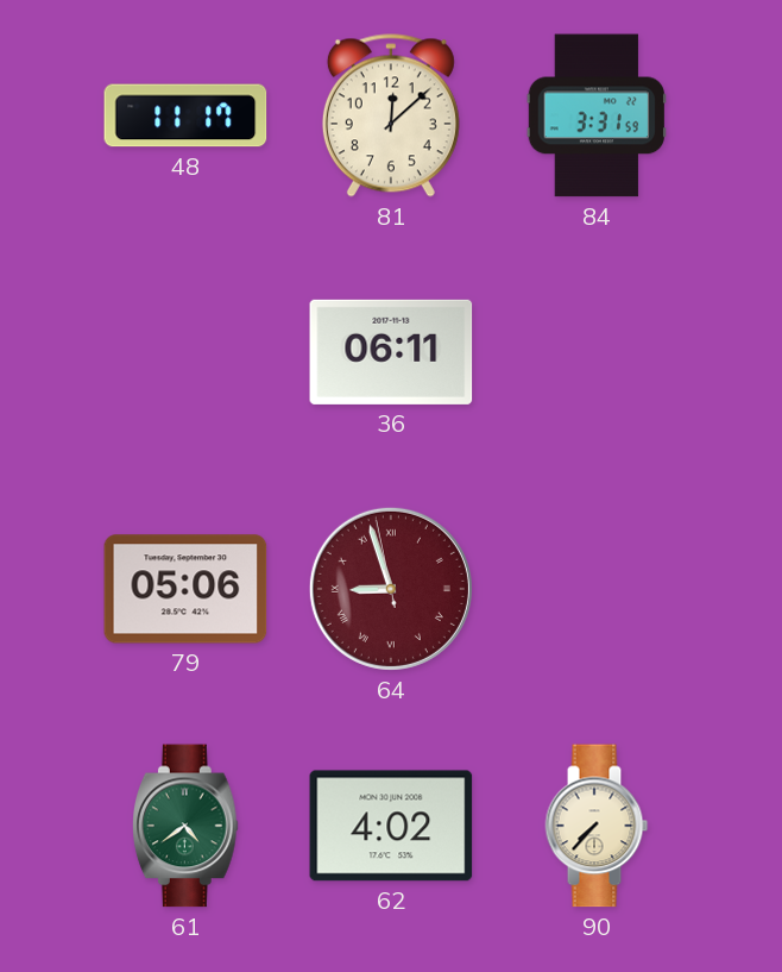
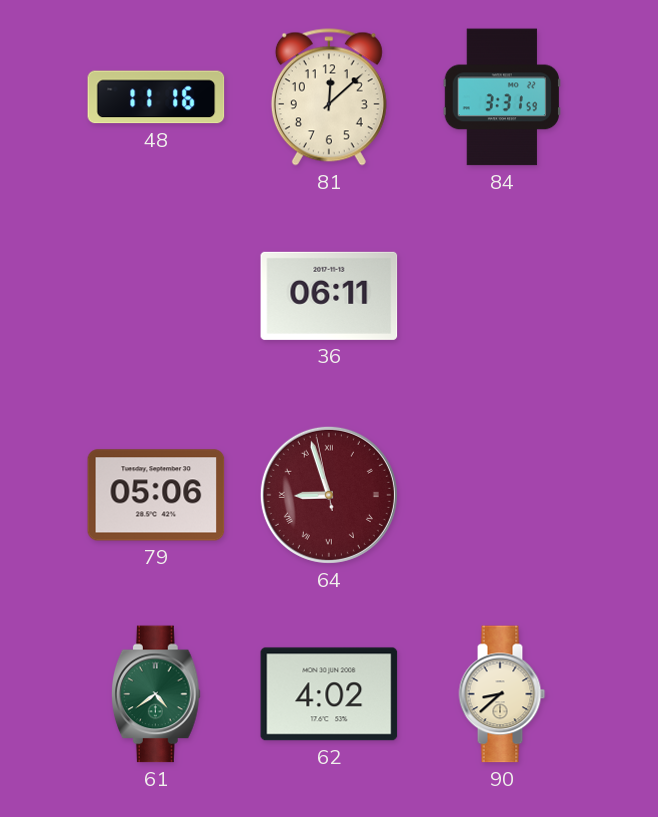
48: 11:17 -> 11:16 (156, 97)
90: 7:37 -> 8:38 (502, 694)
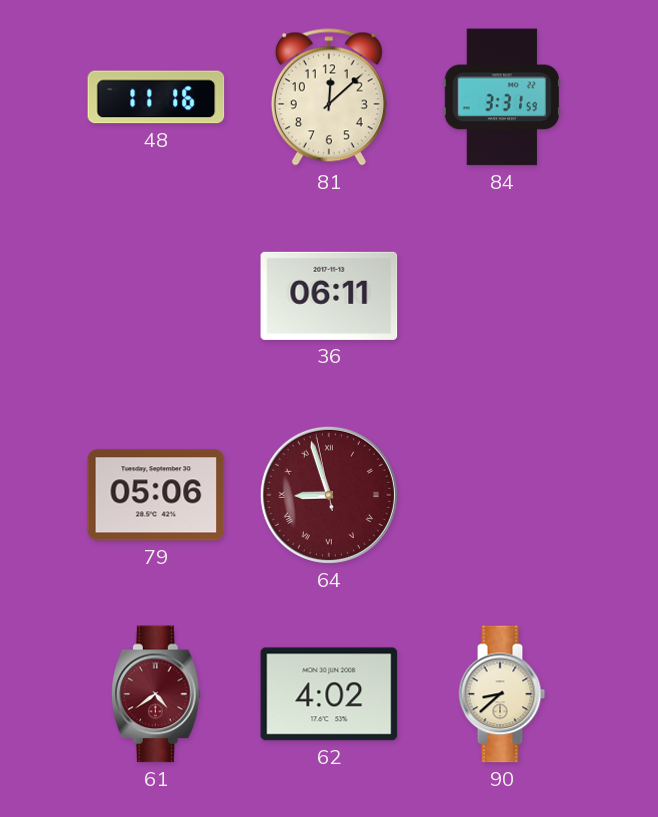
61 dial: green -> burgundy (157, 694)
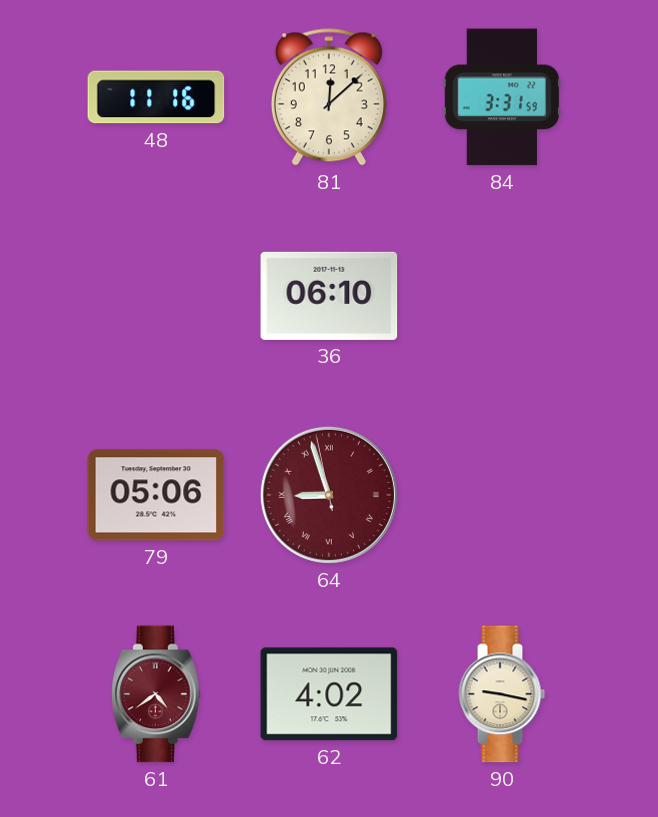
36: 06:11 -> 06:10 (329, 296)
90: 8:38 -> 9:17 (502, 694)
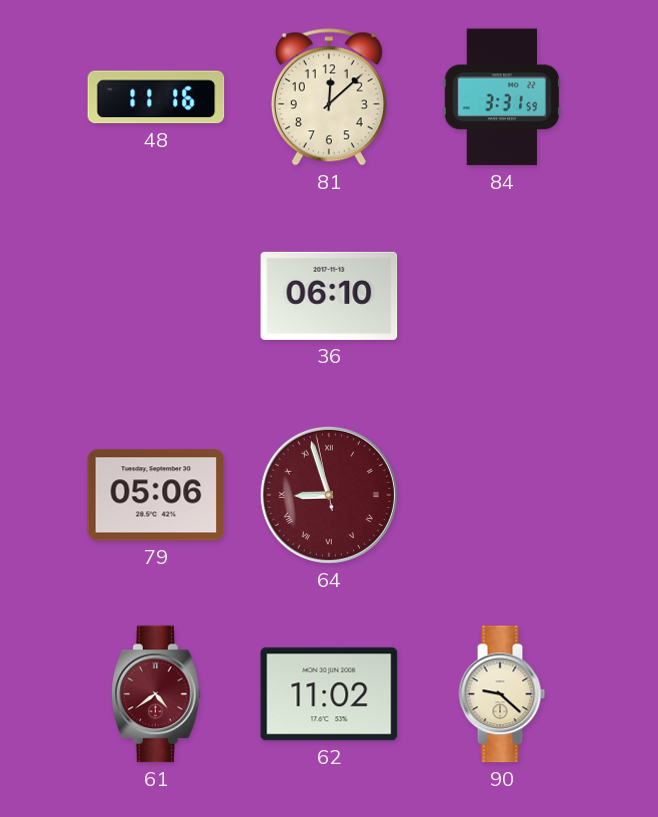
62: 4:02 -> 11:02 (329, 694)
90: 9:17 -> 9:22 (502, 694)
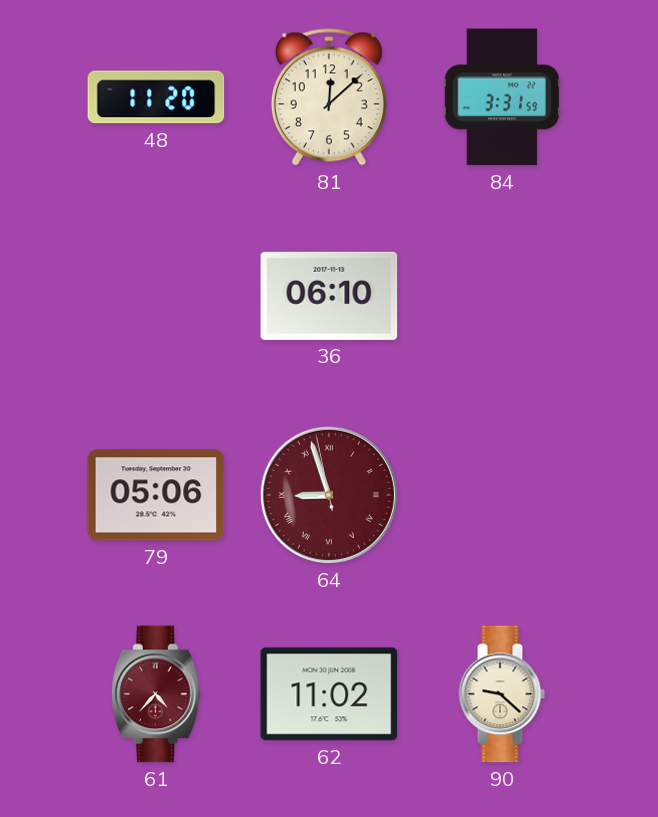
48: 11:16 -> 11:20 (156, 97)
61: 4:39 -> 4:37 (157, 694)
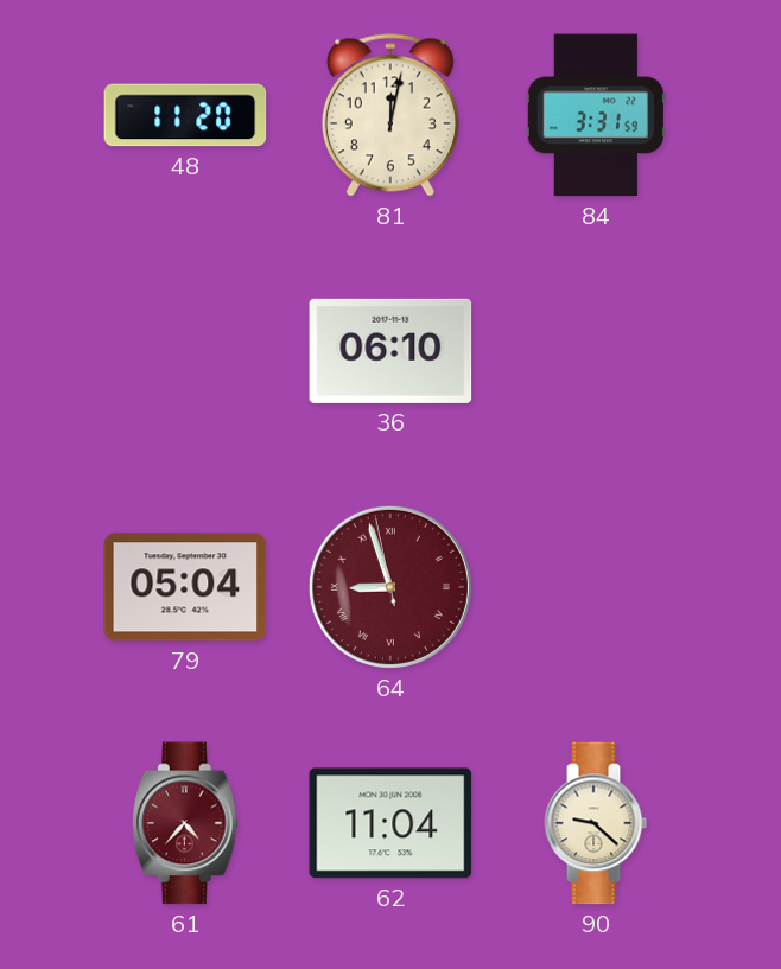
81: 12:08 -> 12:02 (390, 115)
79: 05:06 -> 05:04 (185, 587)
62: 11:02 -> 11:04 (390, 823)
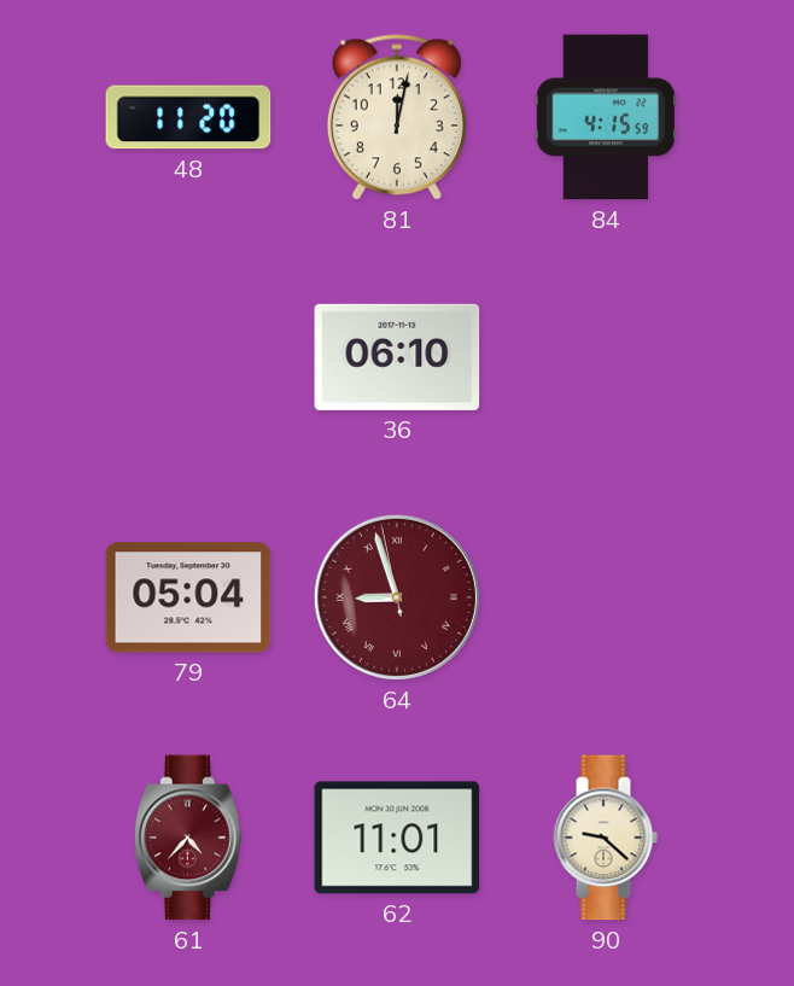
84: 3:31 -> 4:15 (606, 117)
62: 11:04 -> 11:01 (397, 838)
